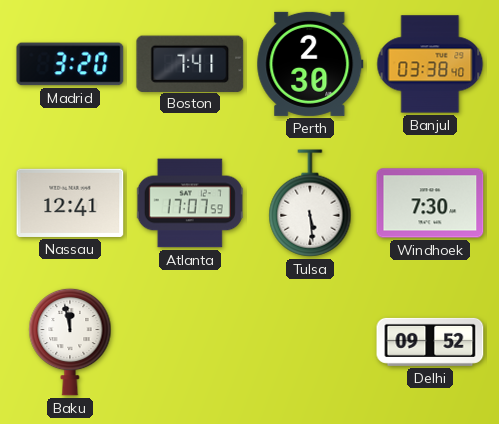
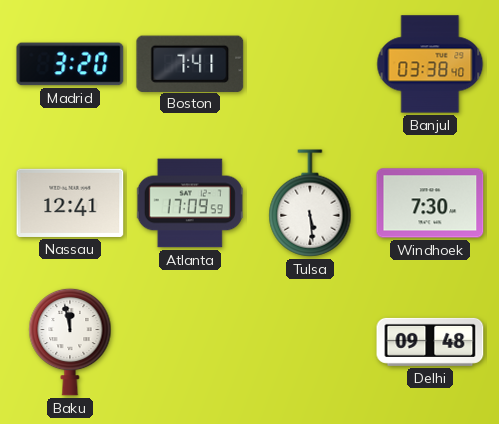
Perth: 2:30 -> none (310, 64)
Atlanta: 17:07 -> 17:09 (190, 203)
Delhi: 09:52 -> 09:48 (430, 342)
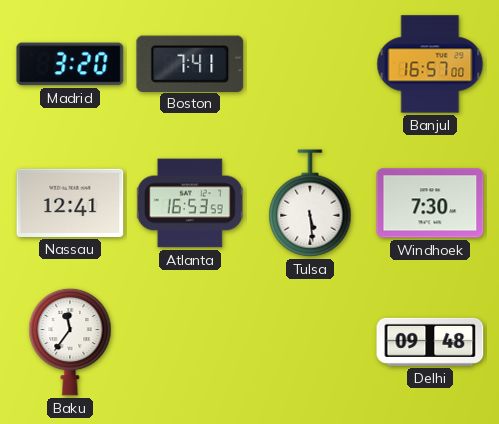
Banjul: 03:38 -> 16:57 (430, 64)
Atlanta: 17:09 -> 16:53 (190, 203)
Baku: 11:58 -> 11:36 (70, 342)
